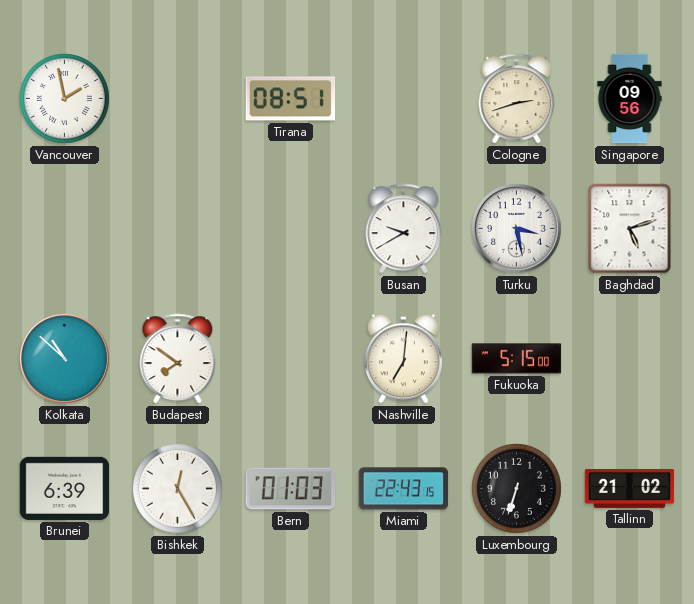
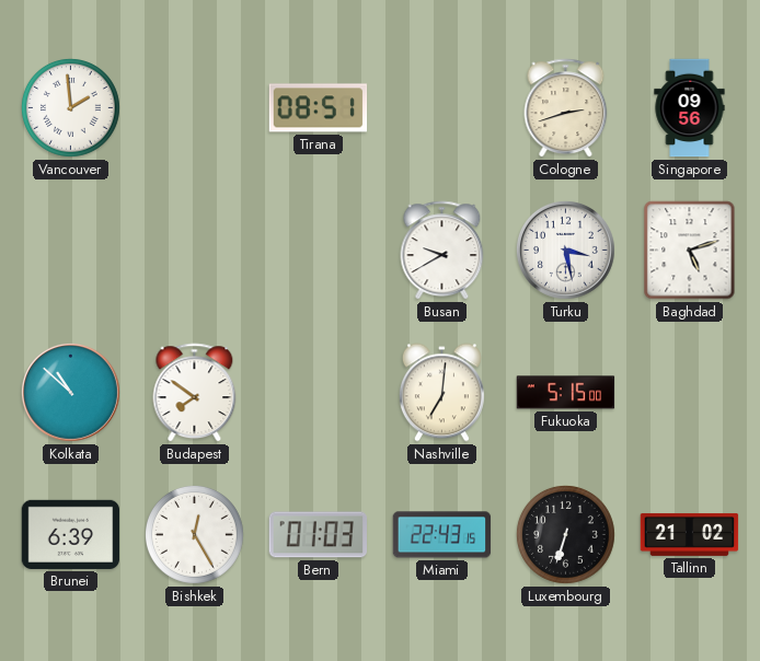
Vancouver: 1:58 -> 1:59 (70, 107)
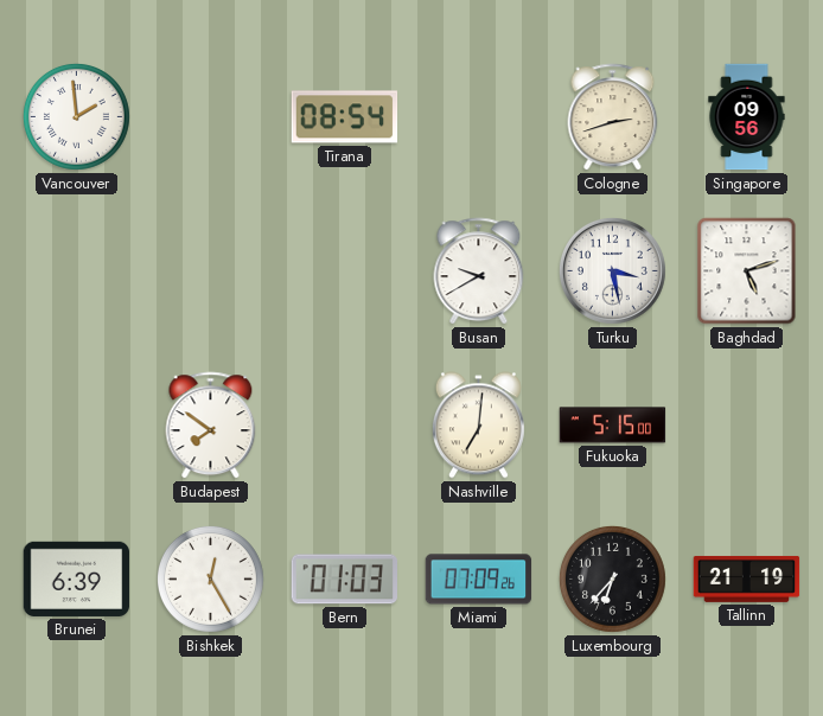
Tirana: 08:51 -> 08:54 (345, 117)
Kolkata: 10:52 -> none (70, 392)
Miami: 22:43 -> 07:09 (479, 580)
Luxembourg: 6:33 -> 6:37 (612, 578)
Tallinn: 21:02 -> 21:19 (747, 578)
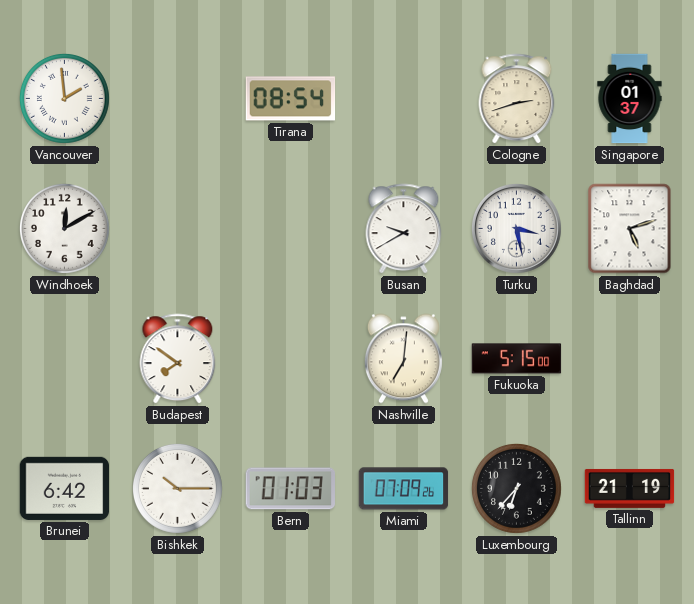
Singapore: 09:56 -> 01:37 (630, 99)
Windhoek: none -> 12:10 (64, 228)
Brunei: 6:39 -> 6:42 (65, 488)
Bishkek: 12:25 -> 10:15 (177, 488)
